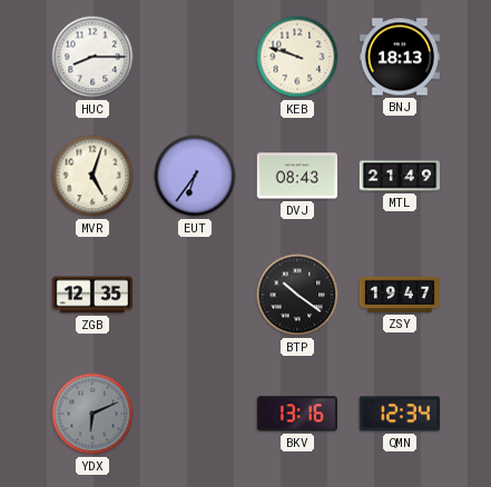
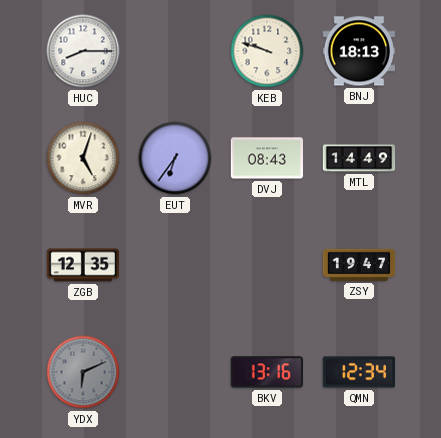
MTL: 21:49 -> 14:49 (359, 158)
BTP: 10:21 -> none (297, 295)
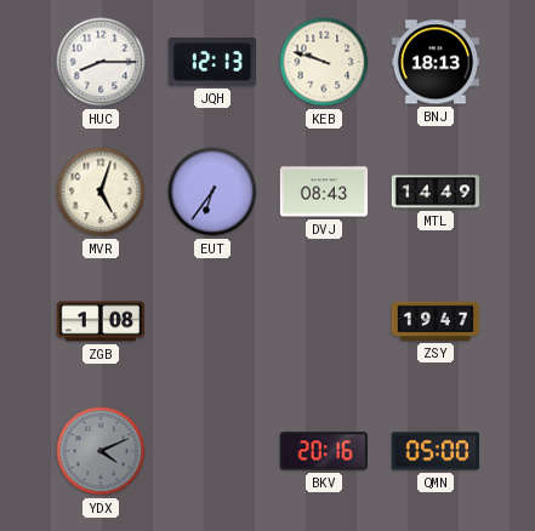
JQH: none -> 12:13 (211, 62)
ZGB: 12:35 -> 1:08 (99, 321)
YDX: 6:11 -> 4:11 (101, 451)
BKV: 13:16 -> 20:16 (323, 451)
QMN: 12:34 -> 05:00 (436, 451)
